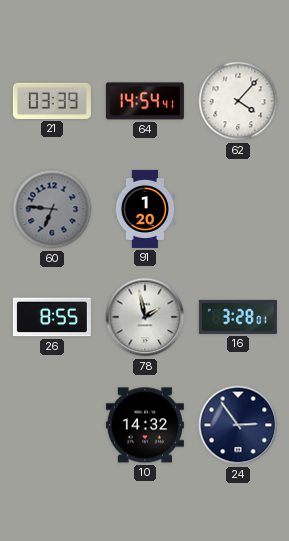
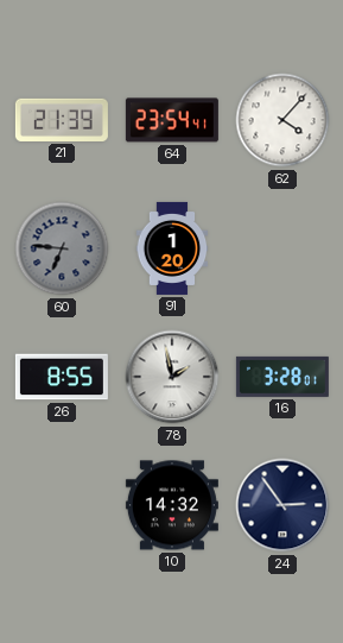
21: 03:39 -> 21:39 (62, 120)
64: 14:54 -> 23:54 (172, 120)
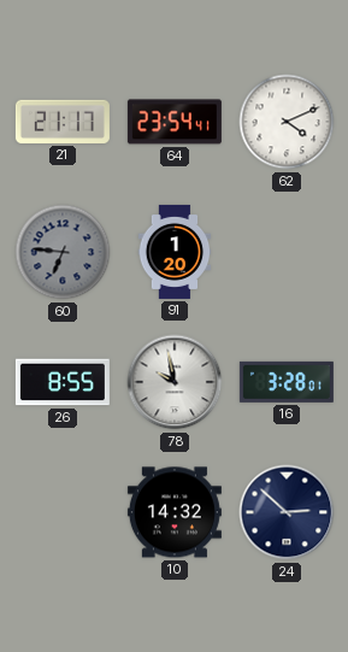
21: 21:39 -> 21:17 (63, 122)
62: 4:07 -> 4:11 (287, 122)
78: 1:58 -> 9:58 (175, 382)
24: 2:54 -> 2:52 (287, 512)
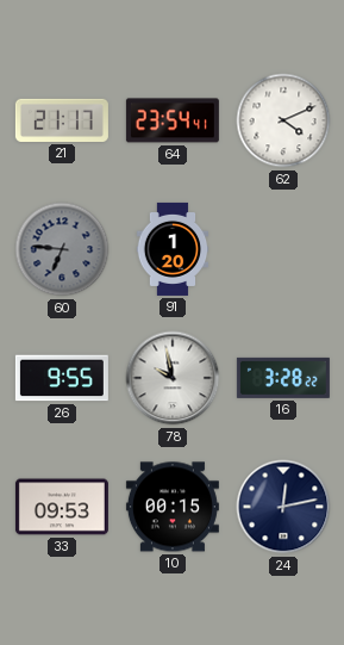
26: 8:55 -> 9:55 (62, 378)
16: 3:28:01 -> 3:28:22 (283, 378)
33: none -> 09:53 (62, 507)
10: 14:32 -> 00:15 (173, 507)
24: 2:52 -> 12:13 (283, 507)
